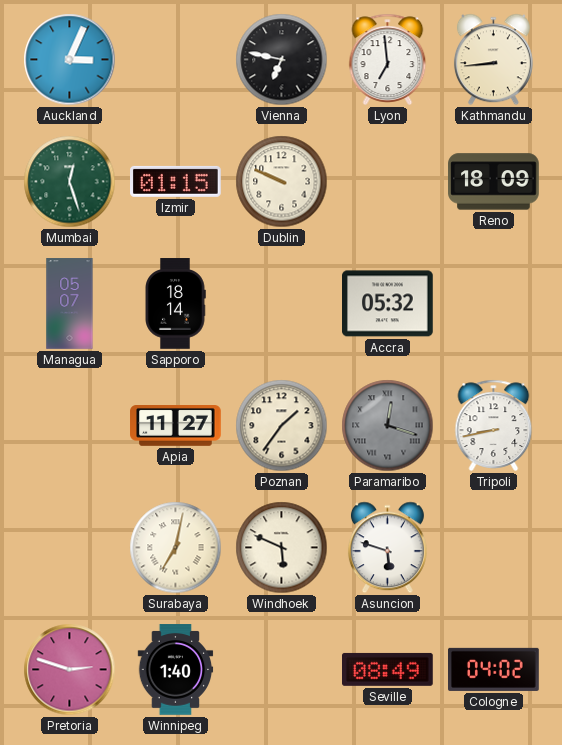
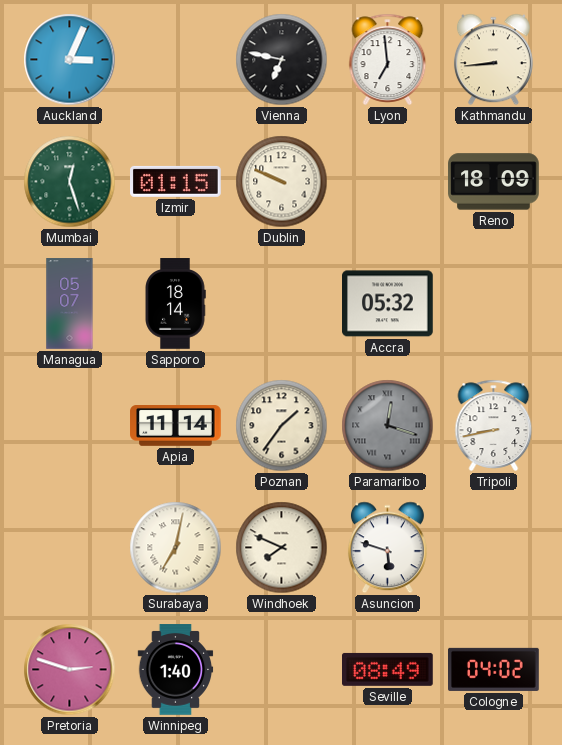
Apia: 11:27 -> 11:14 (176, 426)
Windhoek: 5:49 -> 7:49 (282, 548)
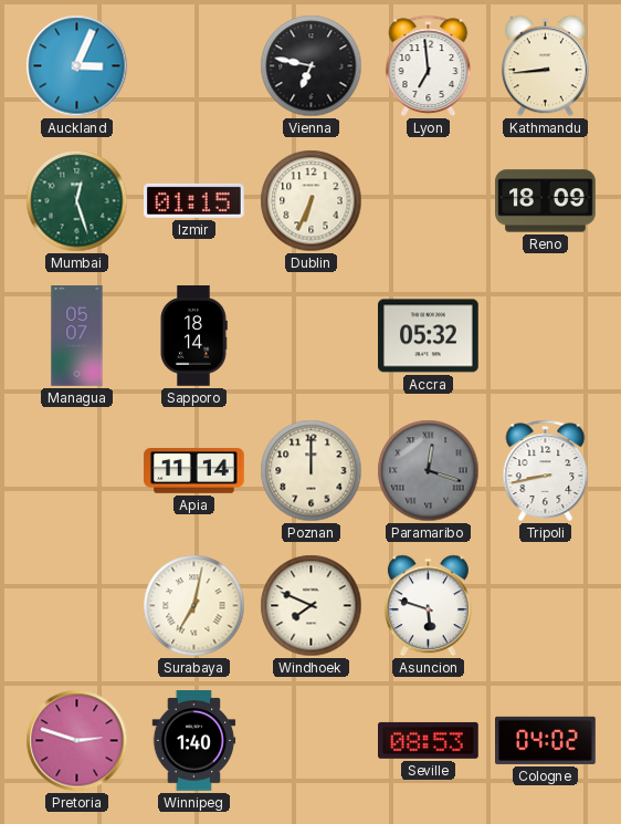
Dublin: 9:49 -> 6:34 (312, 201)
Poznan: 1:36 -> 12:00 (312, 471)
Seville: 08:49 -> 08:53 (429, 740)
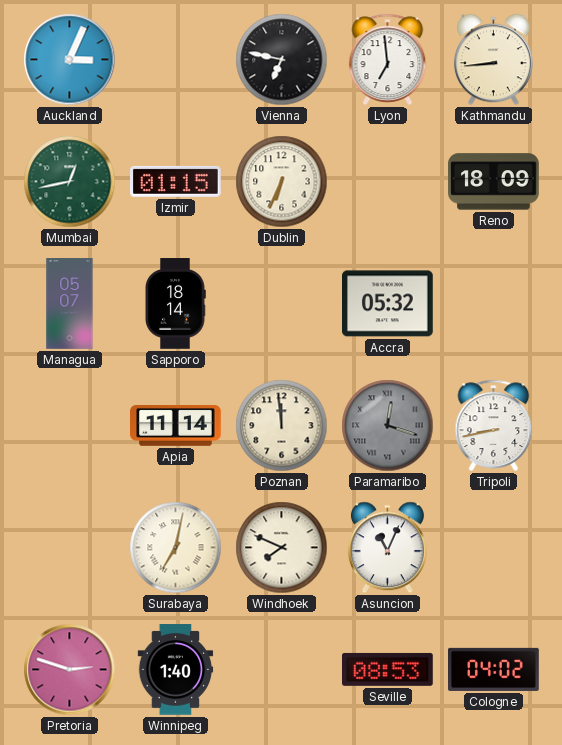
Mumbai: 12:27 -> 12:43 (70, 182)
Poznan: 12:00 -> 11:59 (282, 426)
Asuncion: 5:48 -> 11:04 (387, 548)
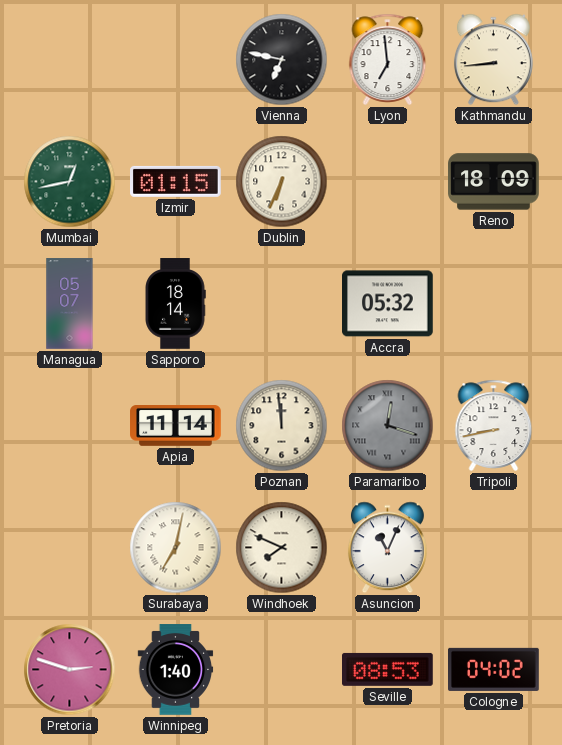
Auckland: 3:04 -> none (70, 60)
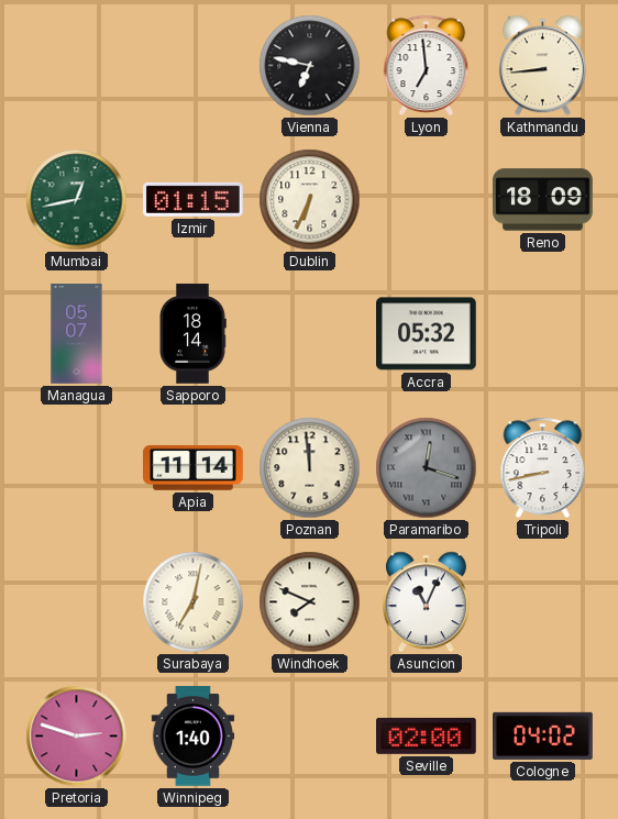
Seville: 08:53 -> 02:00 (427, 735)
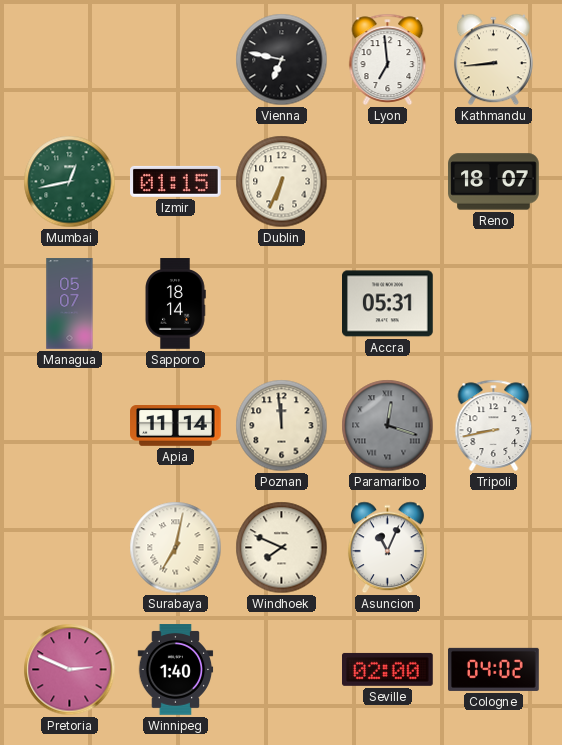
Reno: 18:09 -> 18:07 (494, 182)
Accra: 05:32 -> 05:31 (388, 304)
Pretoria: 2:48 -> 2:49 (70, 670)
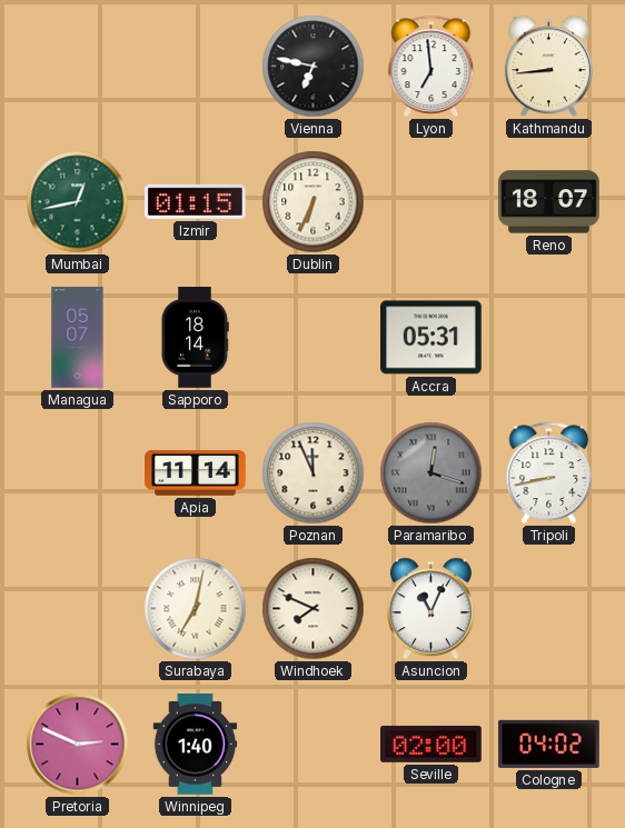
Poznan: 11:59 -> 11:56 (314, 473)
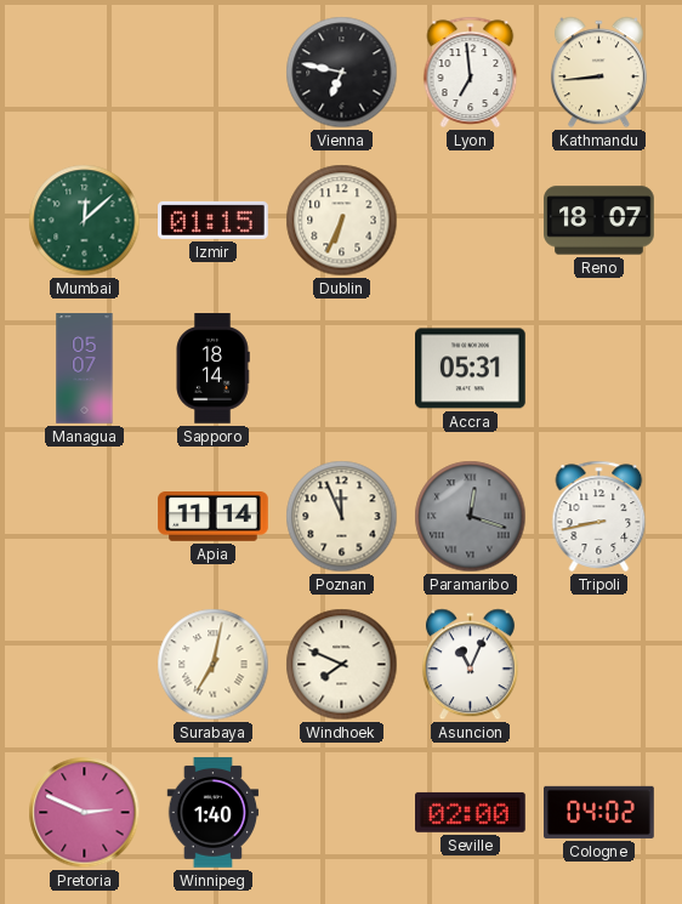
Mumbai: 12:43 -> 12:08 (85, 221)
